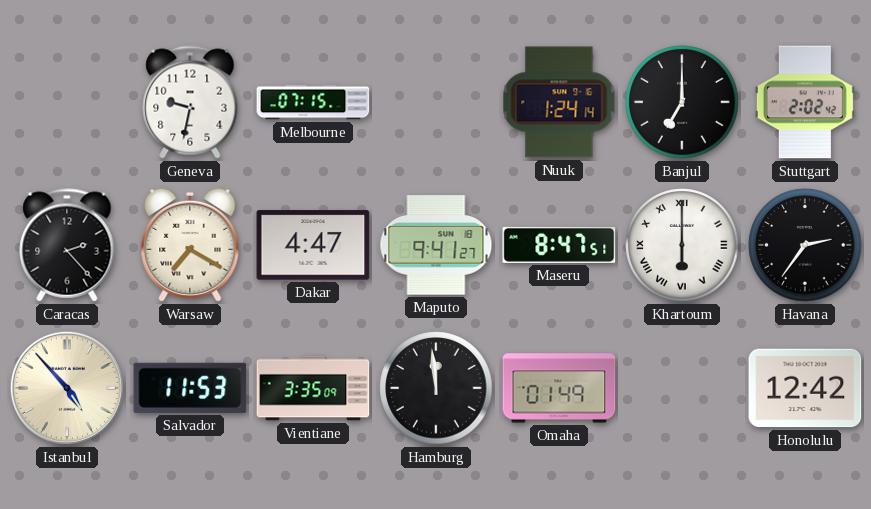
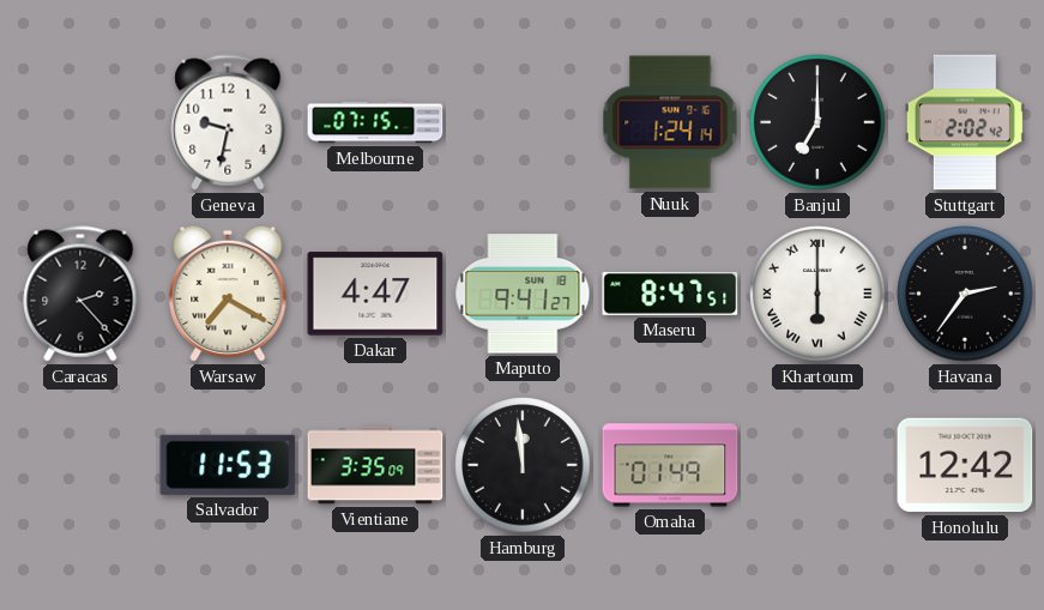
Istanbul: 4:53 -> none (67, 388)
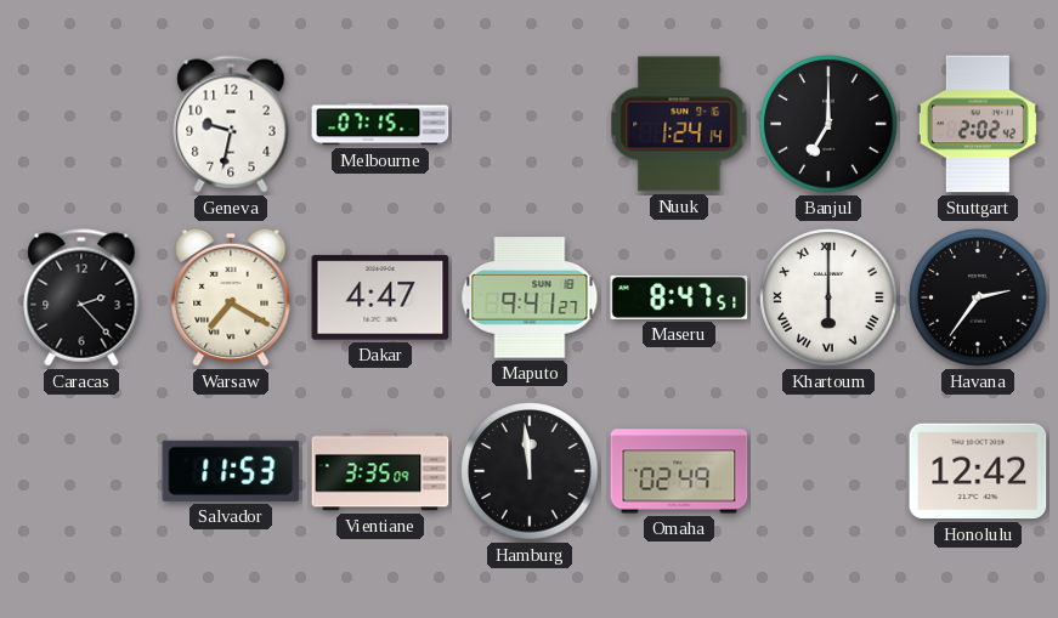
Omaha: 01:49 -> 02:49 (679, 471)
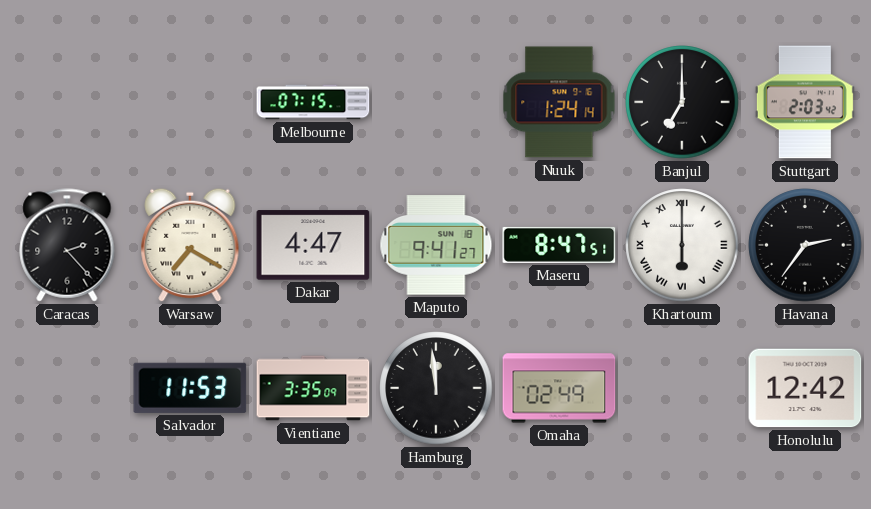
Geneva: 9:32 -> none (231, 124)
Stuttgart: 2:02 -> 2:03 (805, 102)
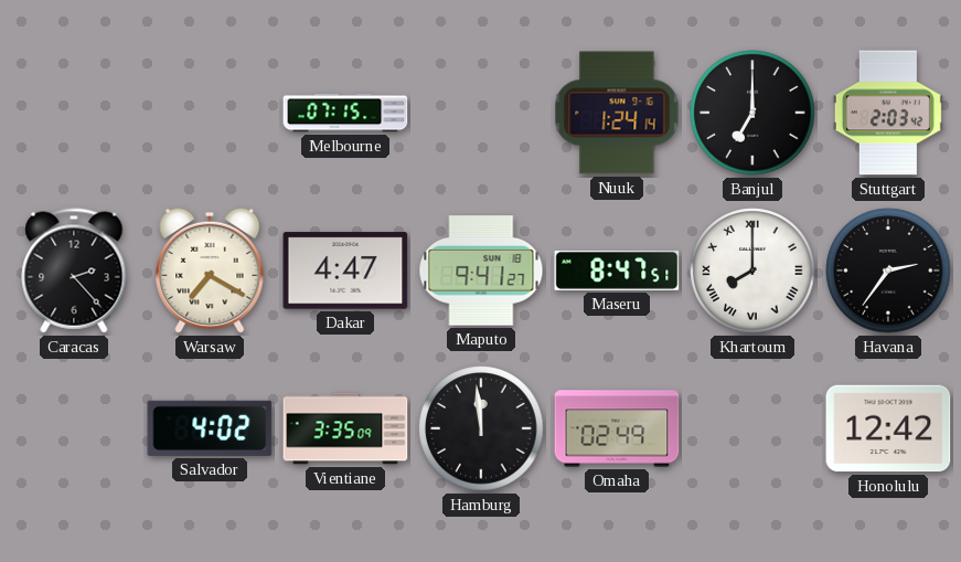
Khartoum: 6:00 -> 8:00 (752, 271)
Salvador: 11:53 -> 4:02 (210, 428)
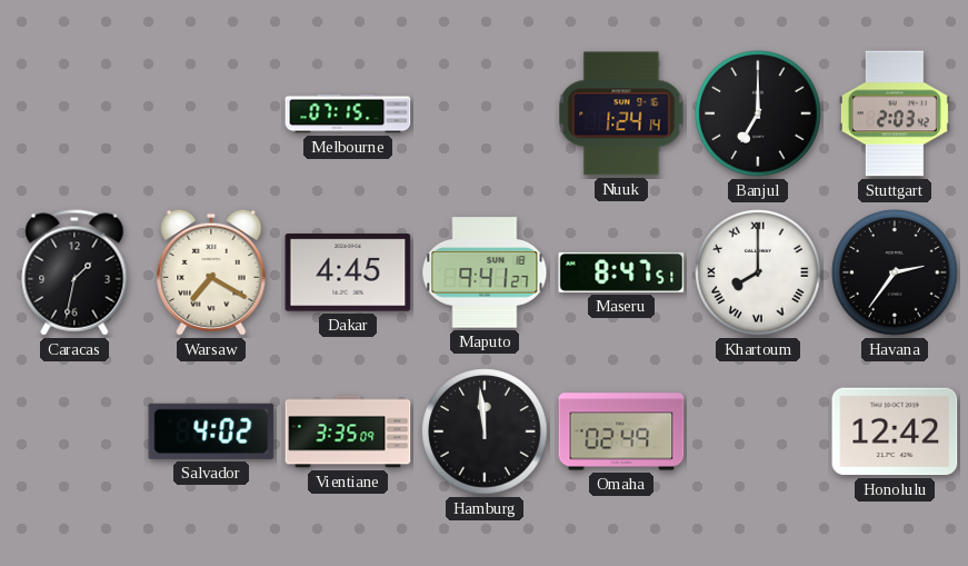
Caracas: 2:23 -> 1:32 (74, 272)
Dakar: 4:47 -> 4:45 (348, 272)
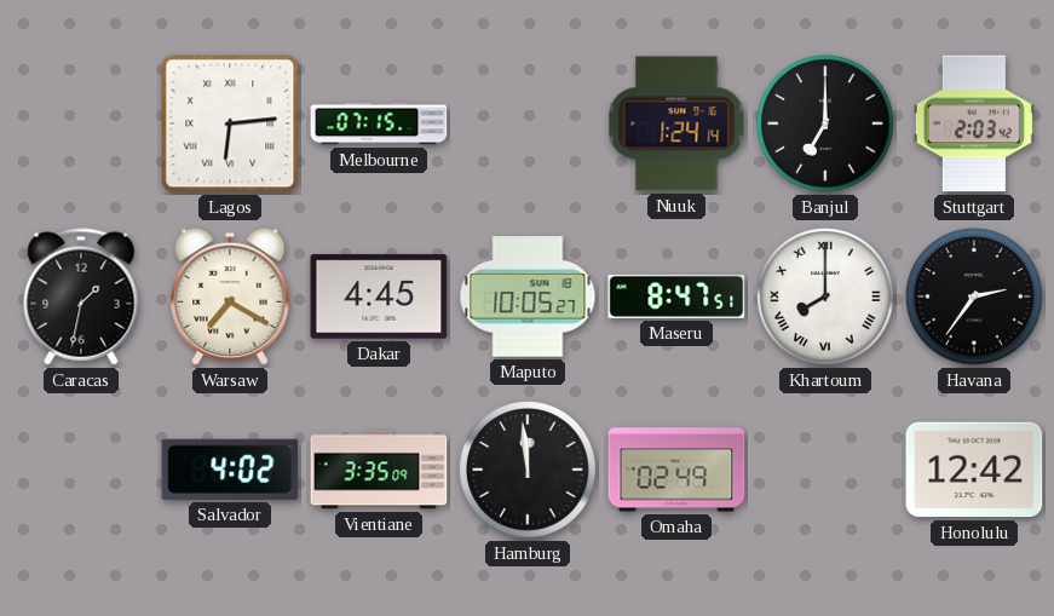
Lagos: none -> 6:14 (230, 123)
Maputo: 9:41 -> 10:05 (528, 297)
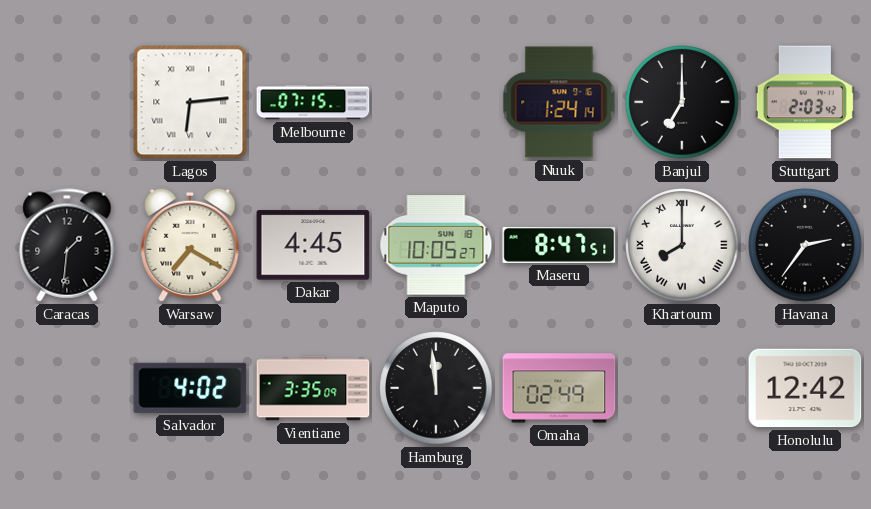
Caracas: 1:32 -> 1:31 (67, 245)
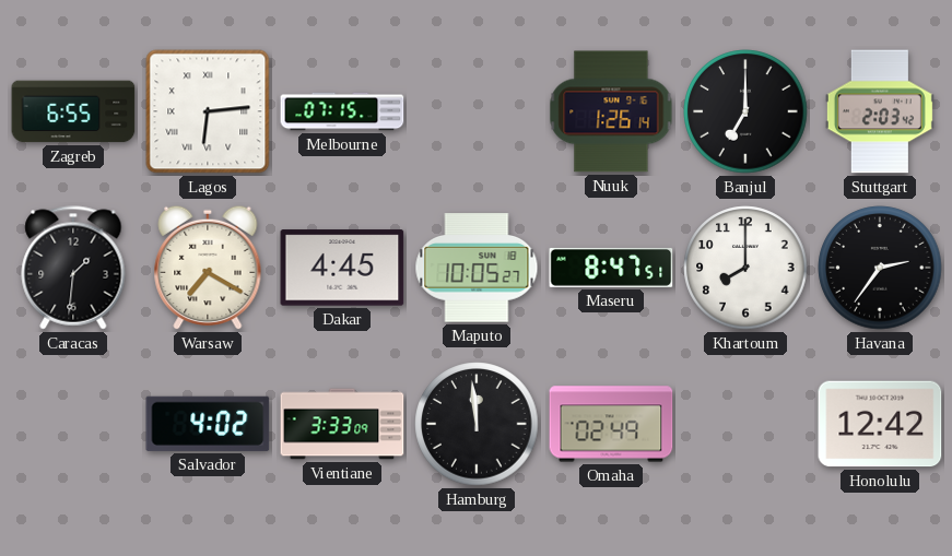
Zagreb: none -> 6:55 (73, 111)
Nuuk: 1:24 -> 1:26 (611, 111)
Khartoum numerals: Roman -> Arabic (745, 268)
Vientiane: 3:35 -> 3:33 (342, 424)
